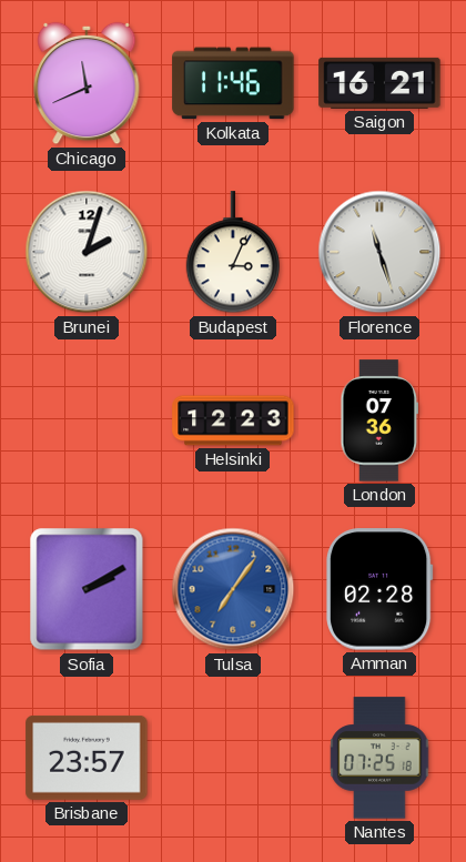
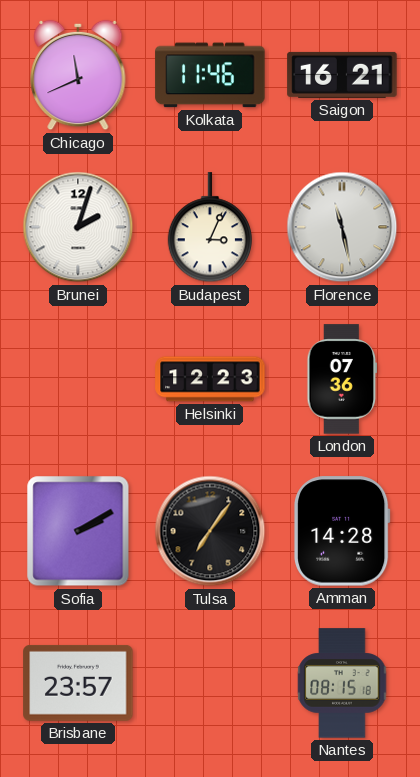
Florence: 11:27 -> 11:28 (342, 227)
Tulsa dial: blue -> black (210, 531)
Amman: 02:28 -> 14:28 (343, 531)
Nantes: 07:25 -> 08:15 (342, 683)
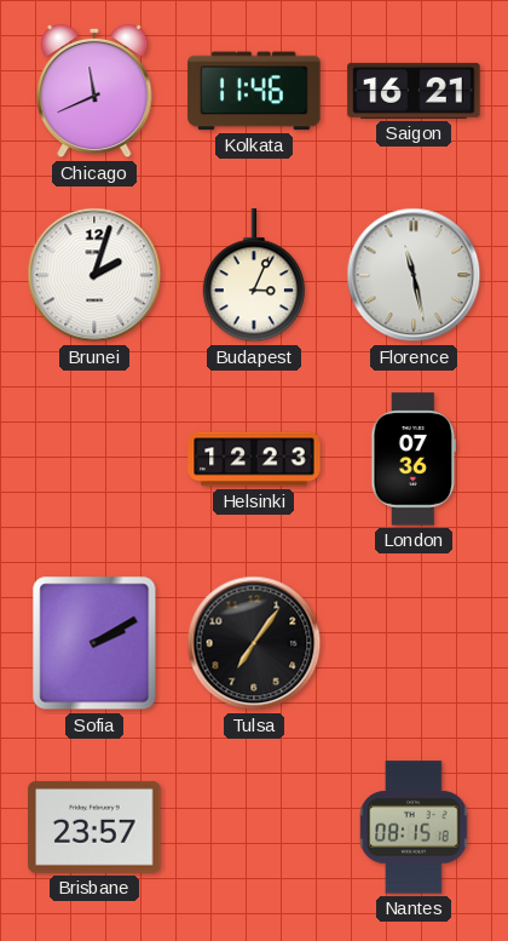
Amman: 14:28 -> none (343, 531)
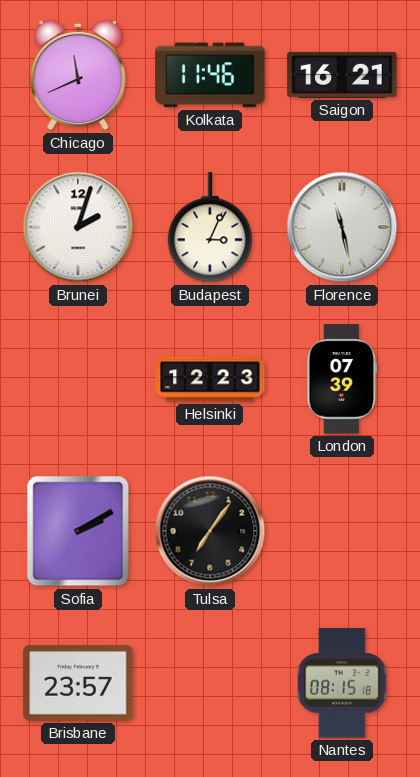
London: 07:36 -> 07:39 (342, 379)
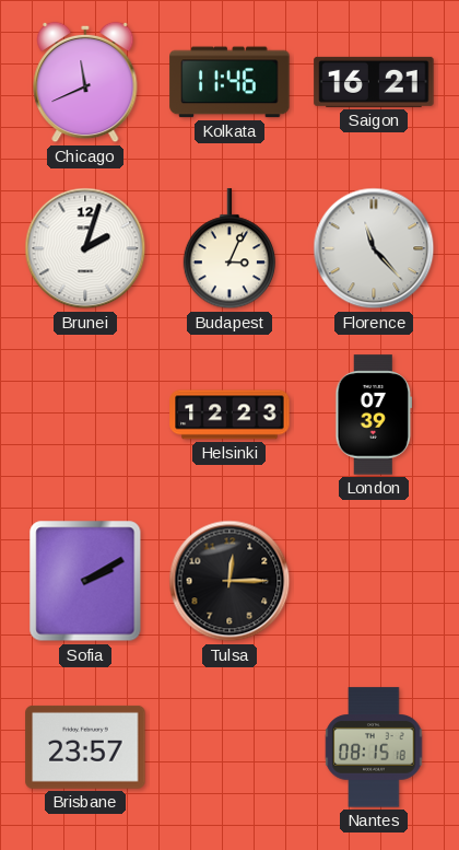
Florence: 11:28 -> 11:23 (374, 248)
Tulsa: 7:06 -> 12:15 (229, 581)
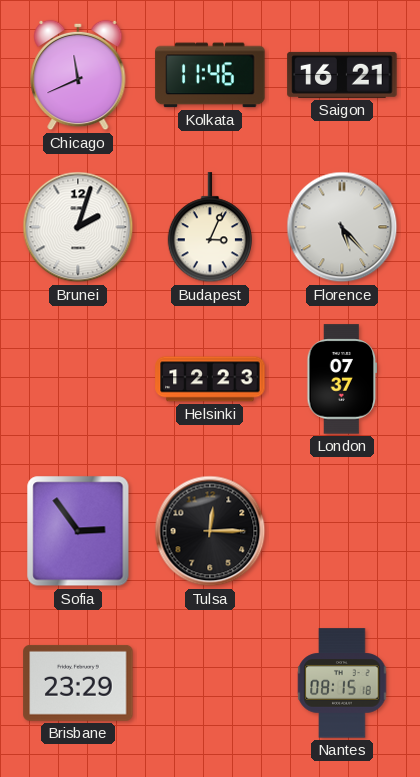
Florence: 11:23 -> 5:23 (342, 227)
London: 07:39 -> 07:37 (342, 379)
Sofia: 2:10 -> 2:54 (78, 531)
Brisbane: 23:57 -> 23:29 (78, 683)
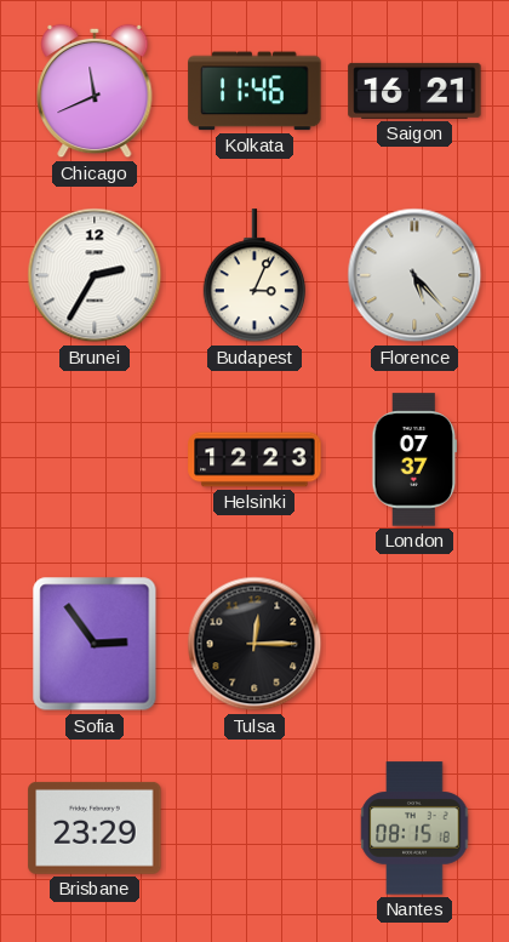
Brunei: 2:03 -> 2:35 (95, 275)
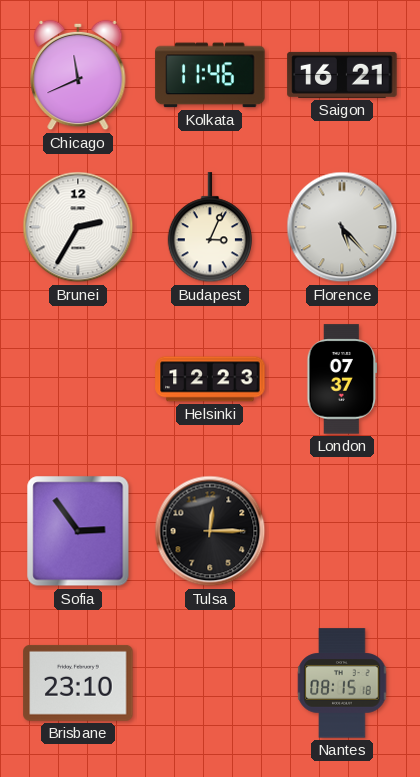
Brisbane: 23:29 -> 23:10 (78, 683)
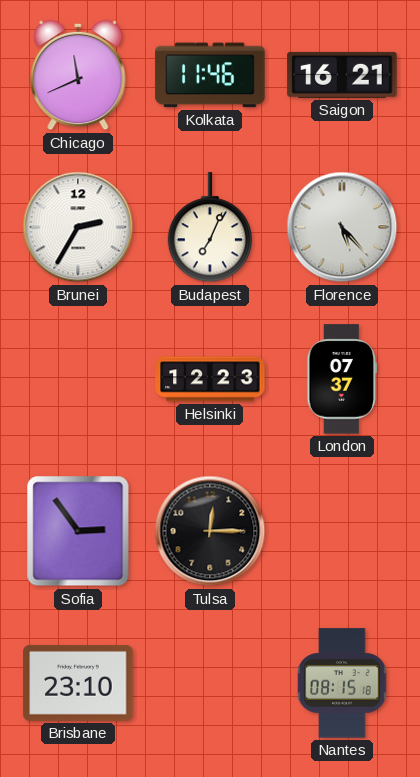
Budapest: 3:04 -> 7:04 (209, 228)
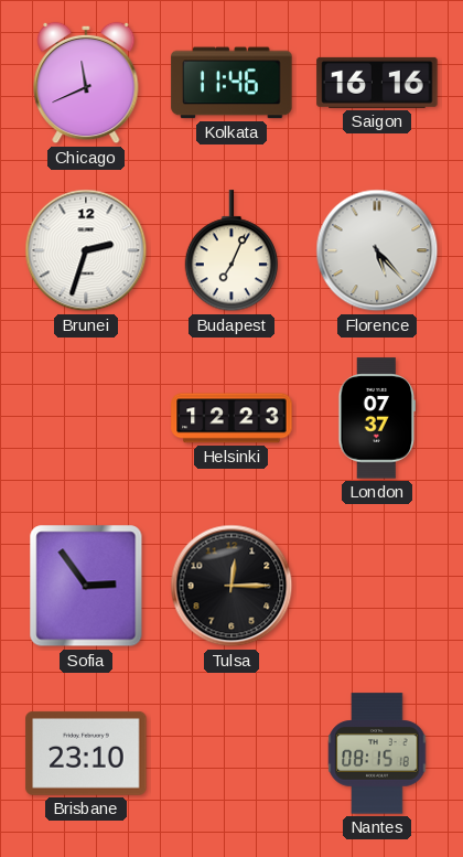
Saigon: 16:21 -> 16:16 (377, 83)
Brunei: 2:35 -> 2:33 (86, 250)
